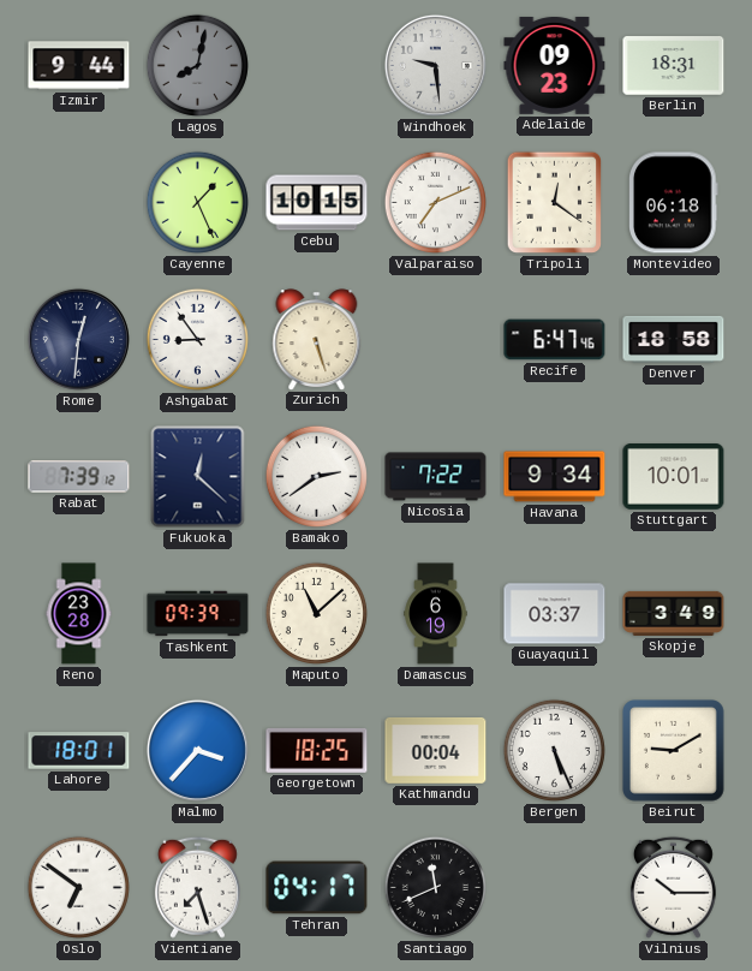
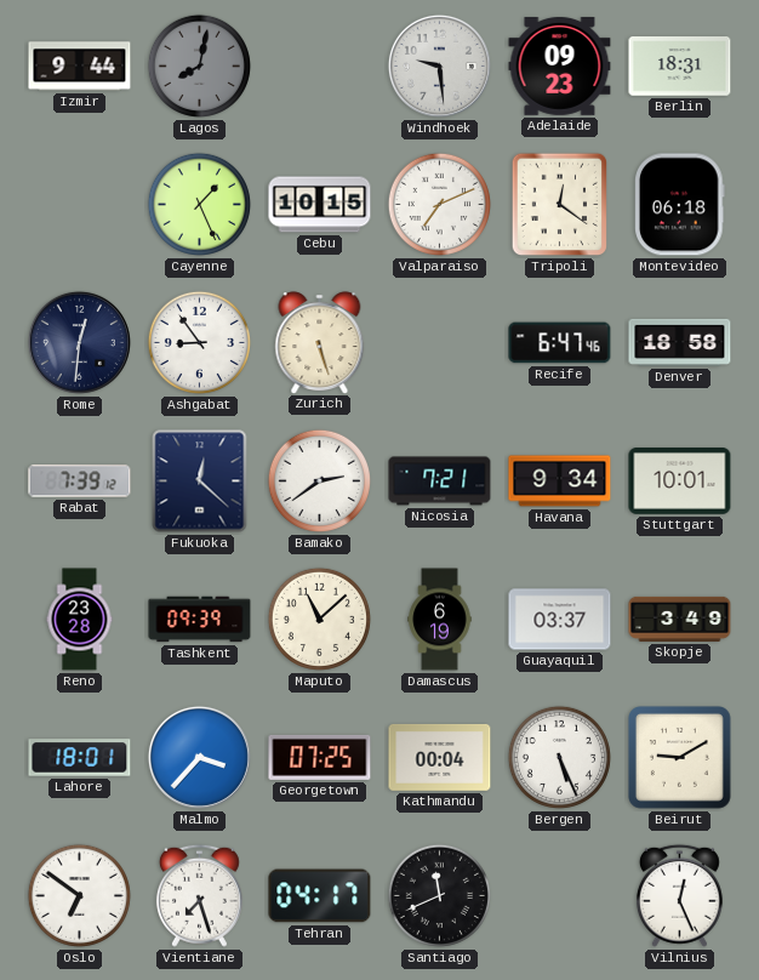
Nicosia: 7:22 -> 7:21 (440, 482)
Georgetown: 18:25 -> 07:25 (320, 757)
Vilnius: 10:15 -> 12:26 (679, 895)
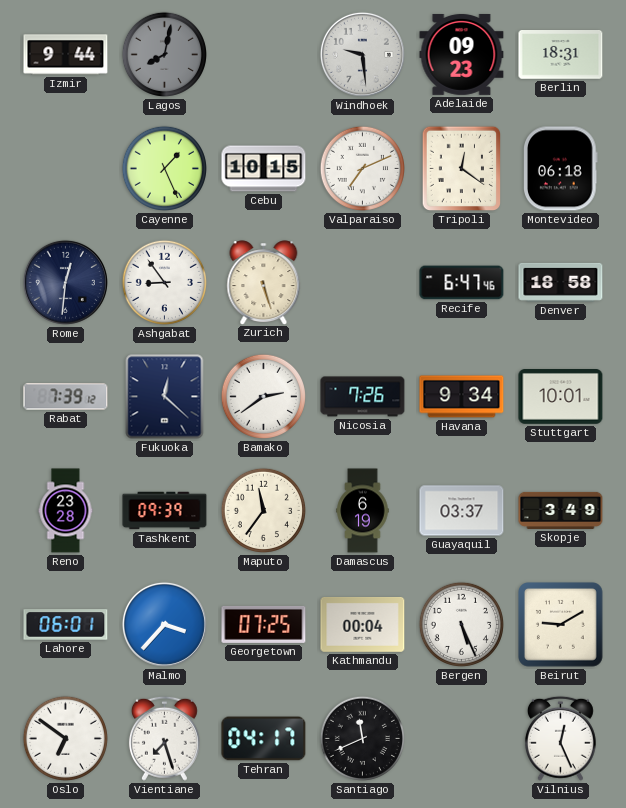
Nicosia: 7:21 -> 7:26 (363, 397)
Maputo: 11:08 -> 11:36 (263, 510)
Lahore: 18:01 -> 06:01 (66, 625)
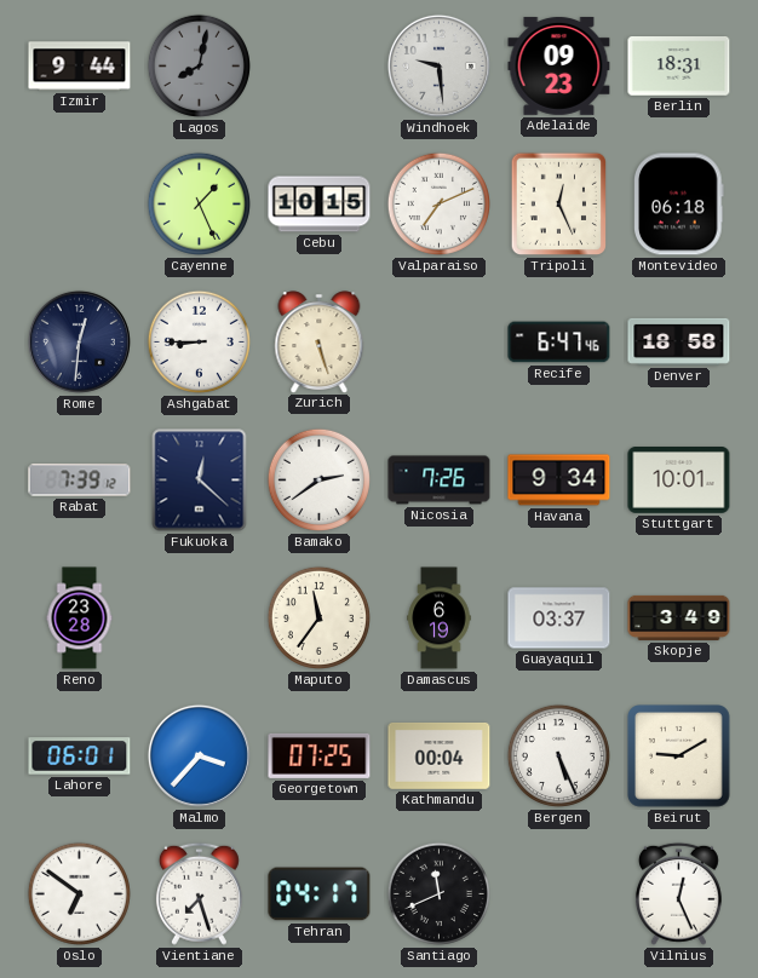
Tripoli: 12:21 -> 12:26 (558, 205)
Ashgabat: 8:54 -> 8:45 (199, 341)
Tashkent: 09:39 -> none (165, 511)
